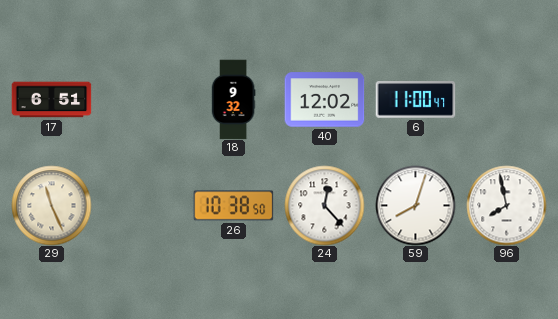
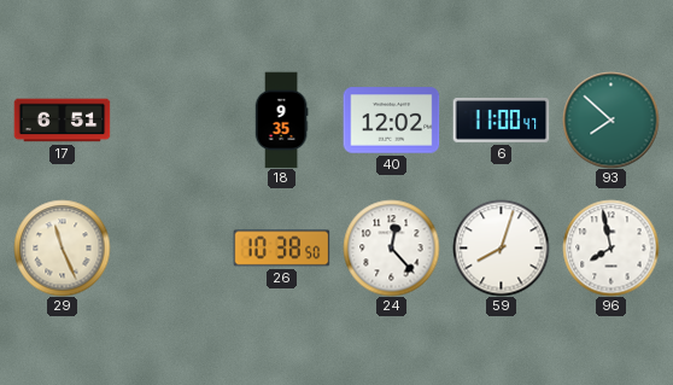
18: 9:32 -> 9:35 (281, 119)
93: none -> 7:52 (610, 119)
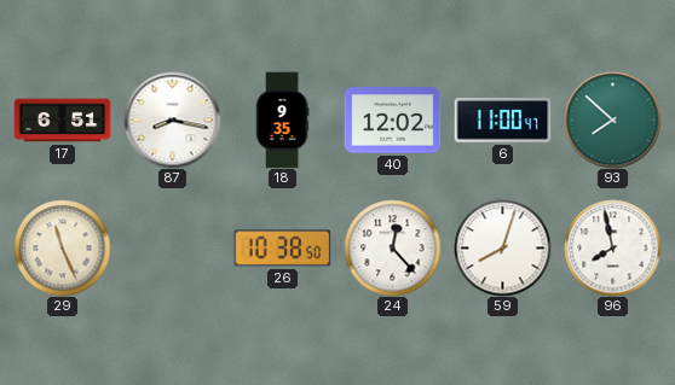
87: none -> 8:17 (172, 119)
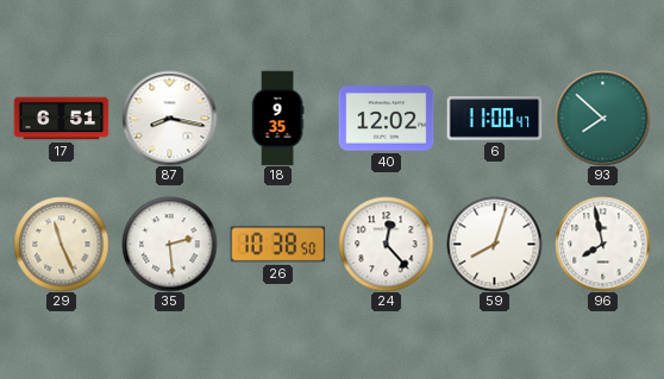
35: none -> 2:29 (169, 244)
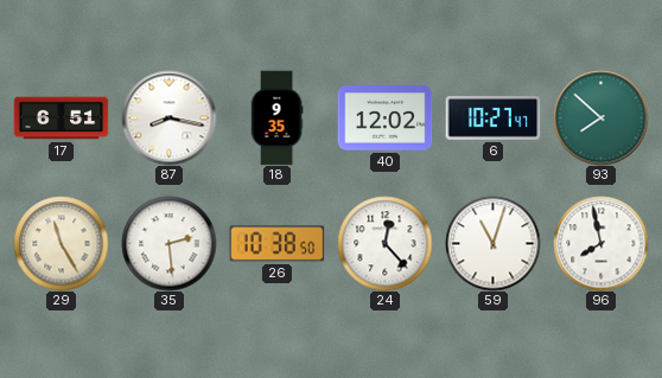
6: 11:00 -> 10:27 (492, 118)
29: 11:26 -> 11:25 (61, 243)
59: 8:03 -> 11:03 (492, 243)
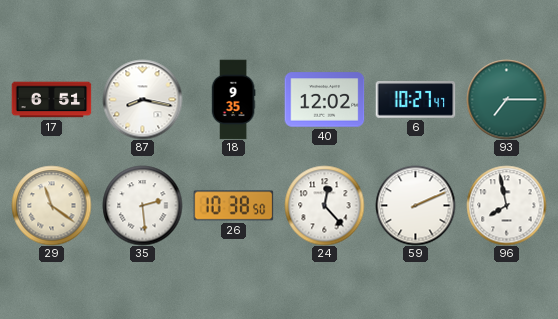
93: 7:52 -> 7:15 (506, 99)
29: 11:25 -> 11:21 (51, 205)
59: 11:03 -> 2:11 (415, 205)
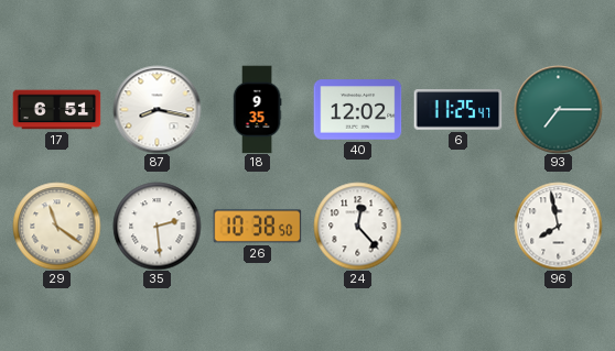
6: 10:27 -> 11:25 (457, 110)
59: 2:11 -> none (415, 205)
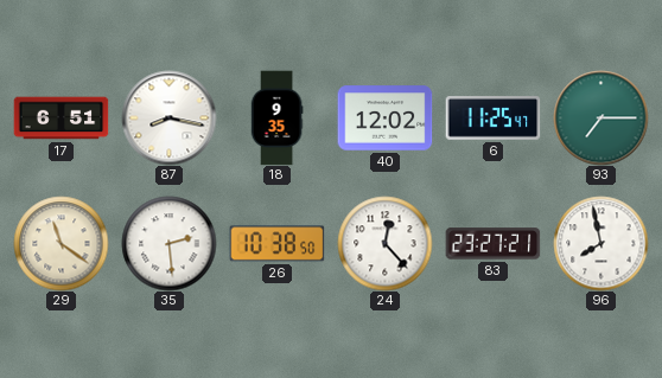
83: none -> 23:27 (492, 244)
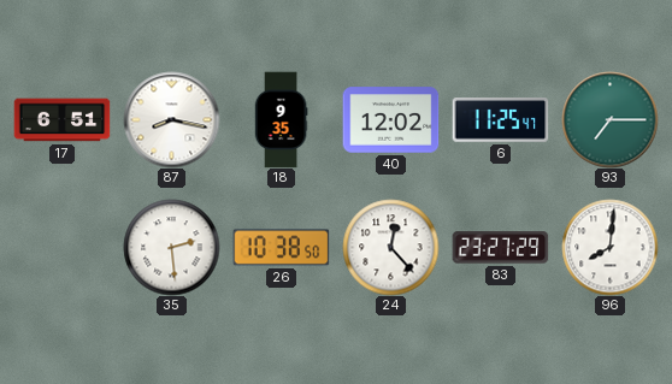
29: 11:21 -> none (61, 243)
83: 23:27:21 -> 23:27:29 (500, 248)
96: 7:58 -> 8:01 (609, 247)
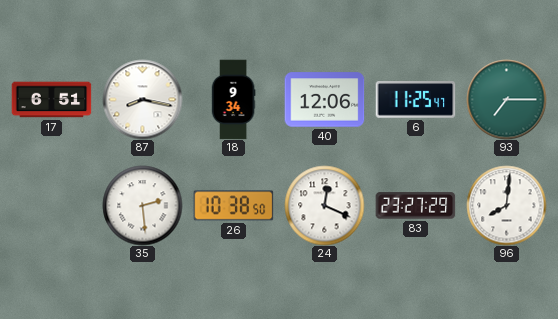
18: 9:35 -> 9:34 (233, 99)
40: 12:02 -> 12:06 (324, 100)
24: 12:23 -> 12:19 (324, 205)
